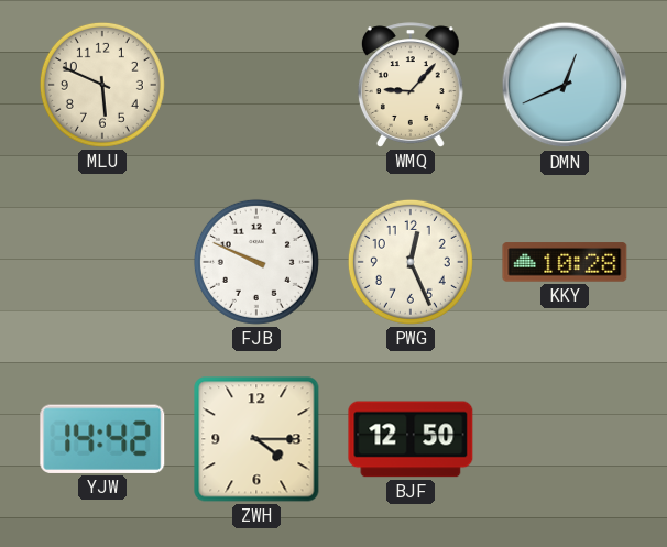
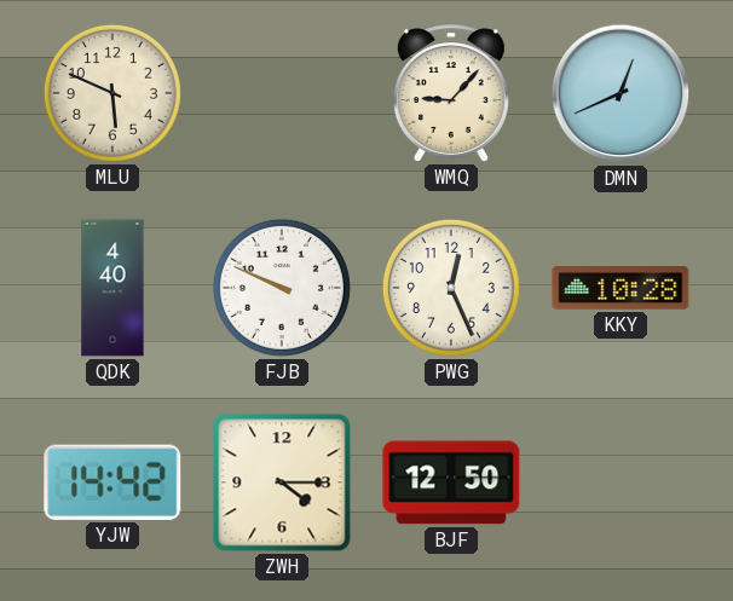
QDK: none -> 4:40 (112, 288)
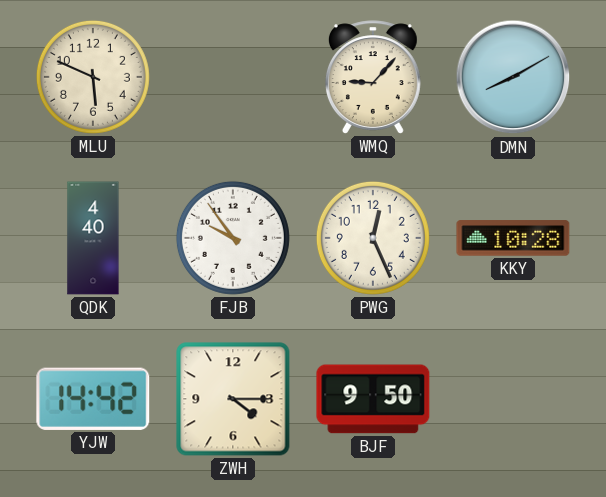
DMN: 12:41 -> 8:10 (513, 77)
FJB: 9:49 -> 9:54 (233, 238)
BJF: 12:50 -> 9:50 (373, 399)
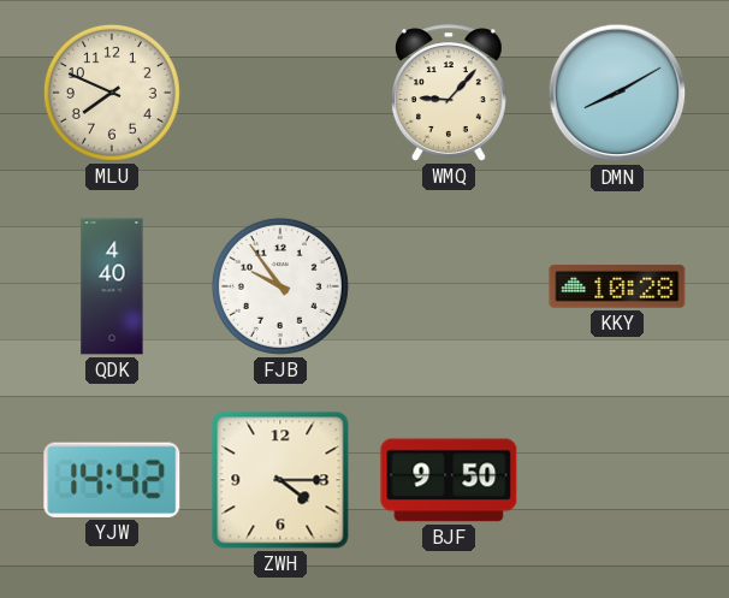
MLU: 5:49 -> 7:49 (112, 93)
PWG: 12:26 -> none (373, 238)
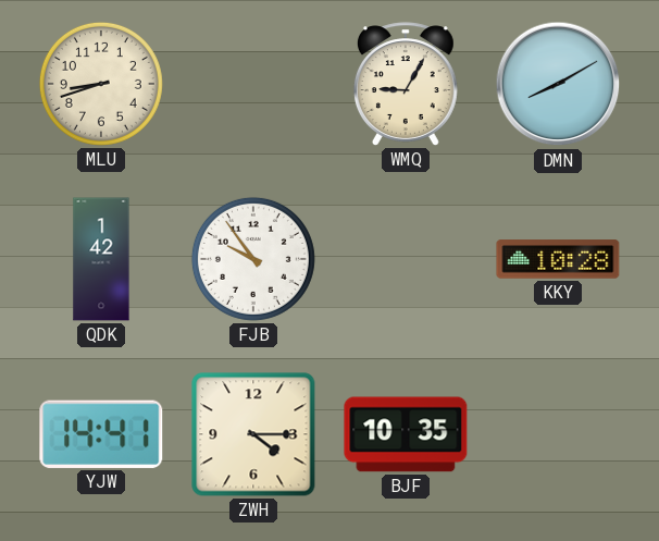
MLU: 7:49 -> 8:42 (101, 84)
WMQ: 9:07 -> 9:05 (406, 84)
QDK: 4:40 -> 1:42 (101, 259)
YJW: 14:42 -> 14:41 (101, 434)
BJF: 9:50 -> 10:35 (406, 434)
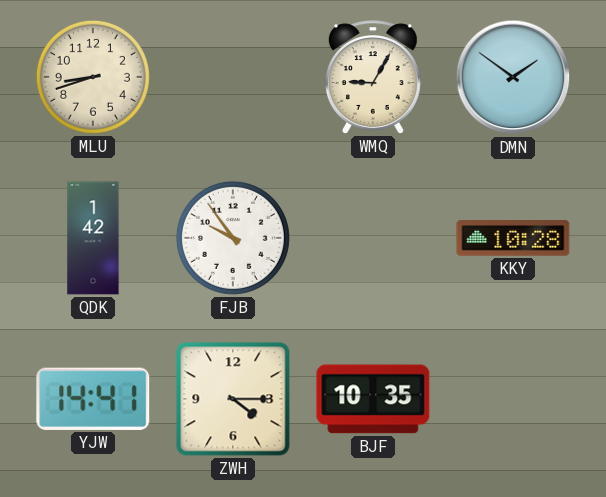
DMN: 8:10 -> 1:51 (513, 77)
